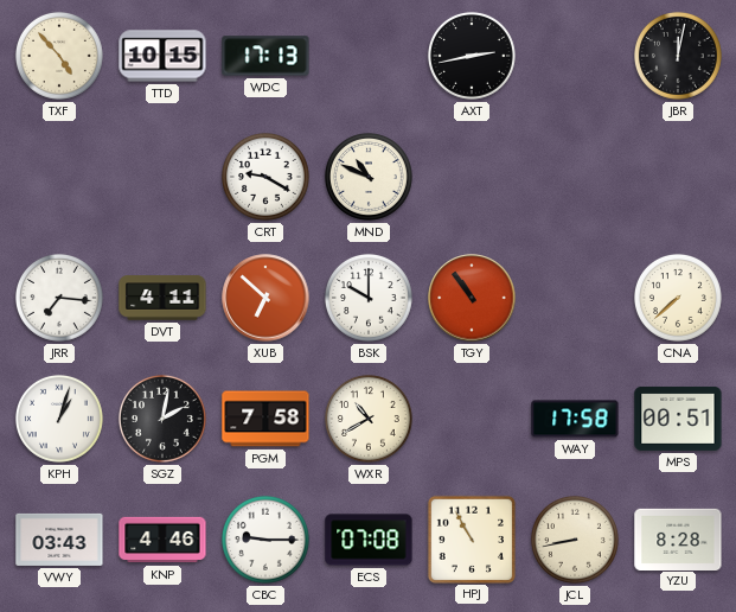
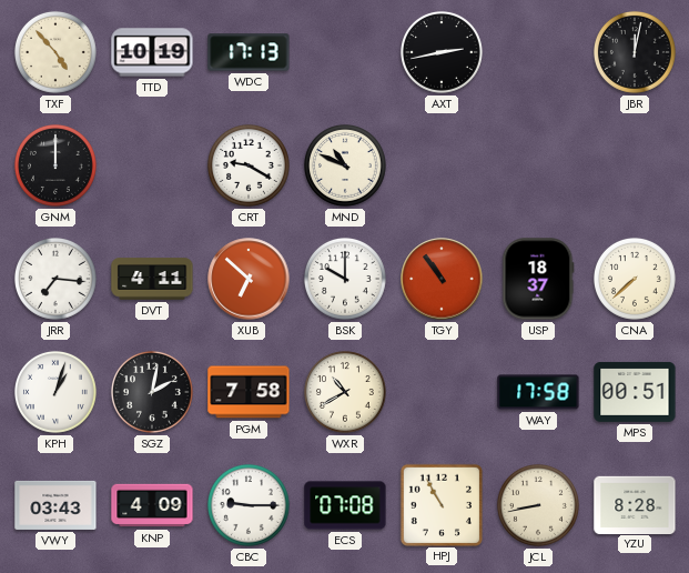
TTD: 10:15 -> 10:19 (152, 52)
GNM: none -> 12:00 (55, 165)
USP: none -> 18:37 (538, 279)
KNP: 4:46 -> 4:09 (152, 505)
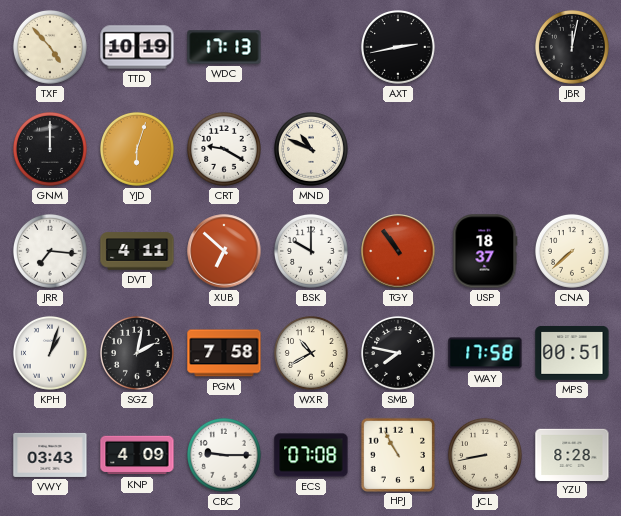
YJD: none -> 6:03 (137, 149)
SMB: none -> 7:47 (398, 353)
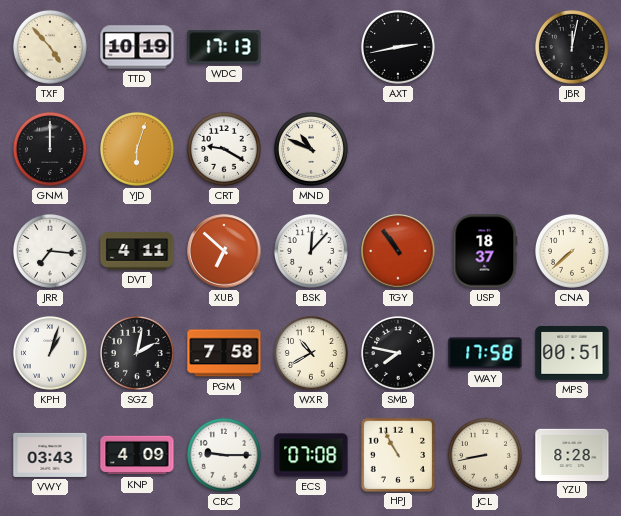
BSK: 10:00 -> 12:07 (311, 251)
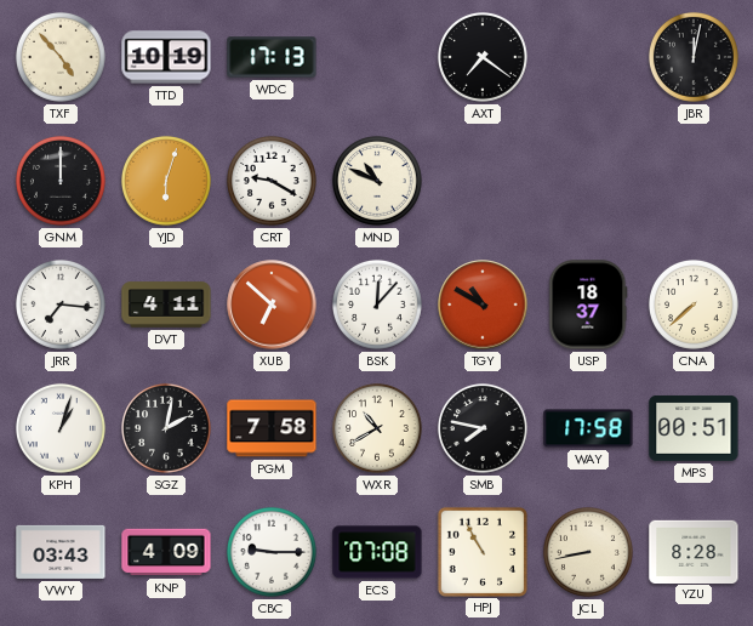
AXT: 2:43 -> 7:21 (483, 57)
TGY: 10:54 -> 10:50 (483, 305)
